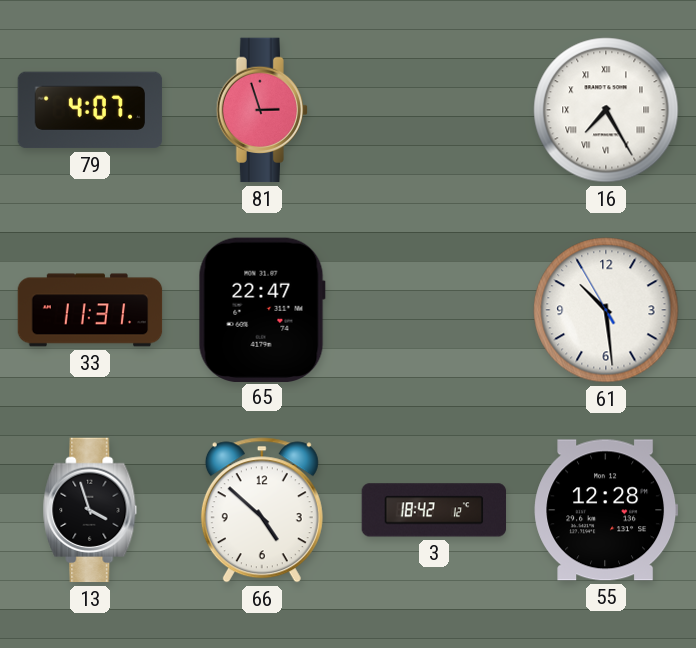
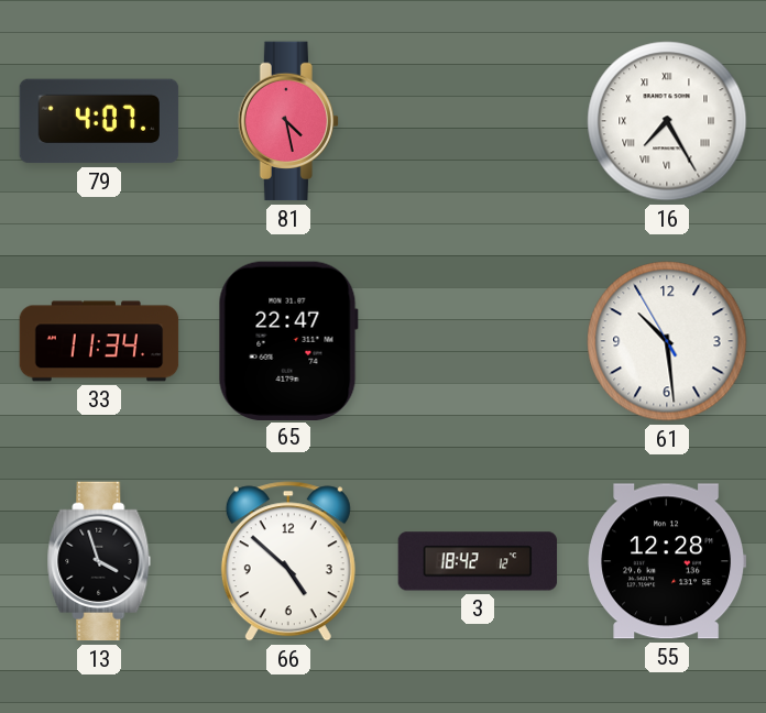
81: 2:57 -> 4:28 (287, 121)
33: 11:31 -> 11:34 (99, 341)
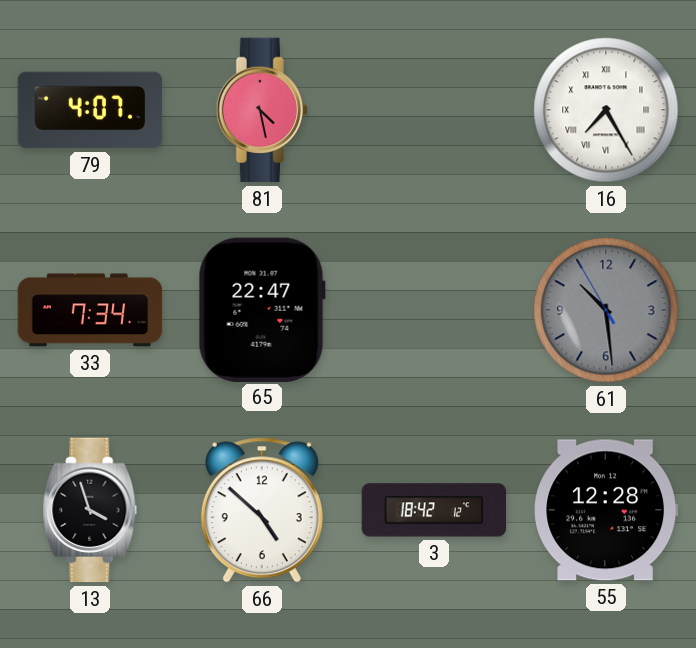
33: 11:34 -> 7:34 (90, 310)
61 dial: white -> grey (606, 310)
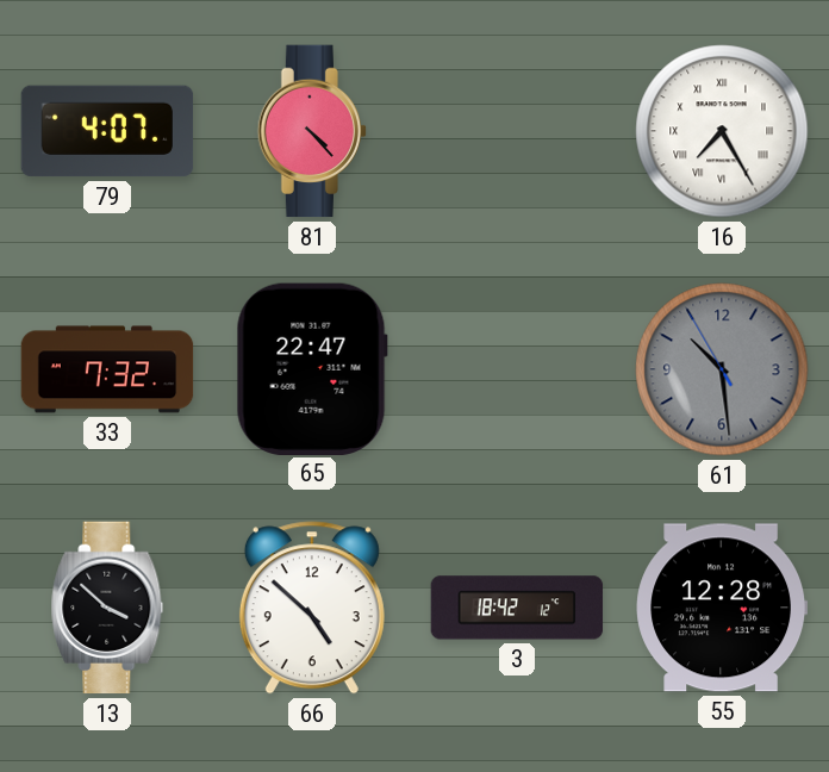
81: 4:28 -> 4:23 (311, 131)
33: 7:34 -> 7:32 (107, 369)
13: 3:57 -> 3:52 (107, 608)
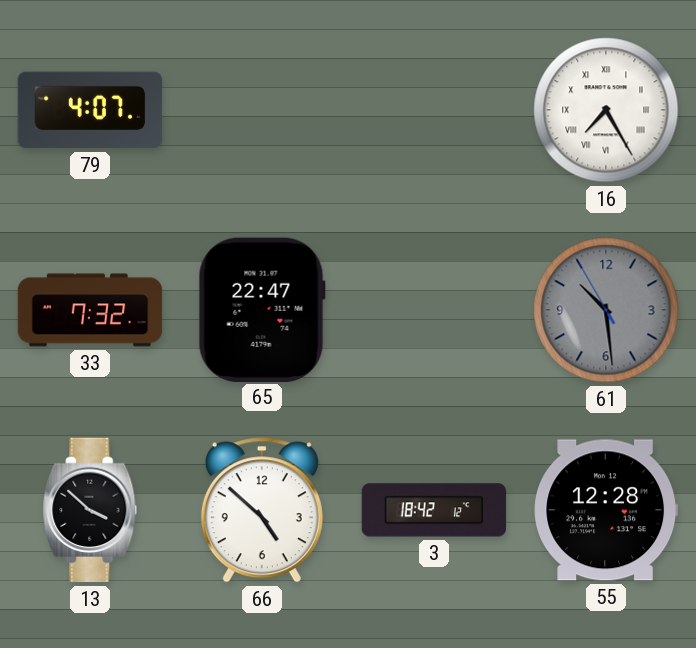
81: 4:23 -> none (311, 131)
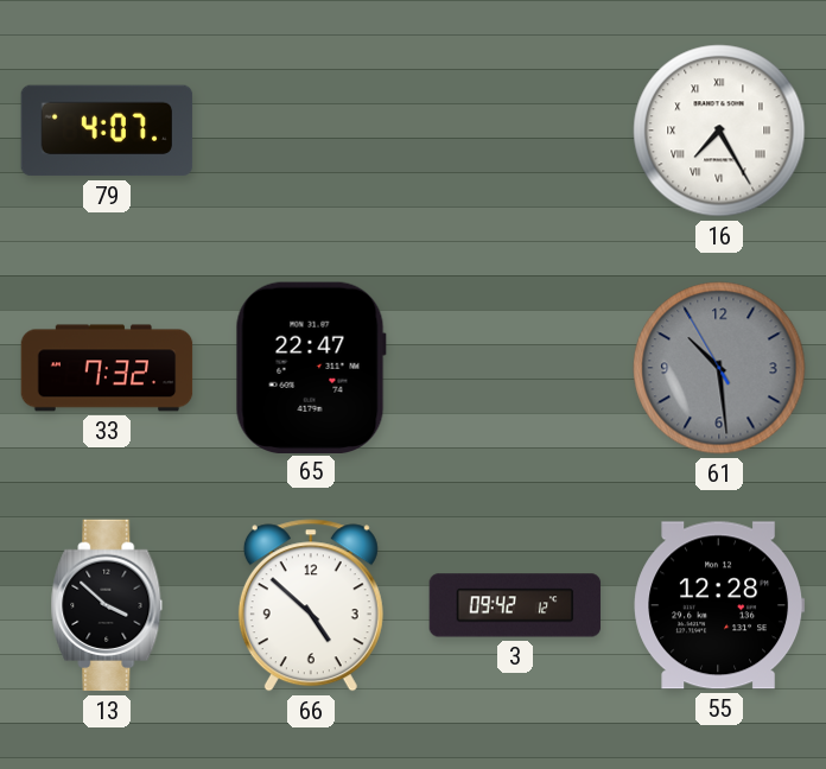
3: 18:42 -> 09:42 (515, 605)
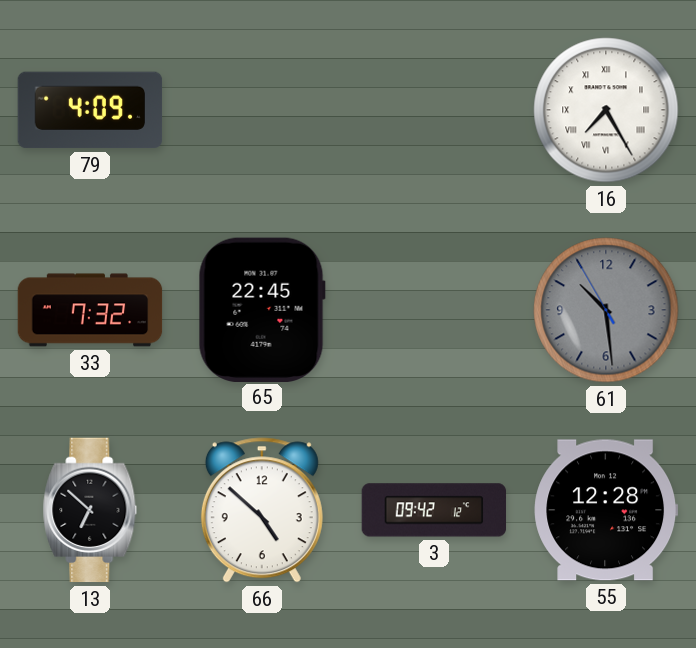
79: 4:07 -> 4:09 (90, 110)
65: 22:47 -> 22:45 (262, 309)
13: 3:52 -> 6:52 (90, 510)
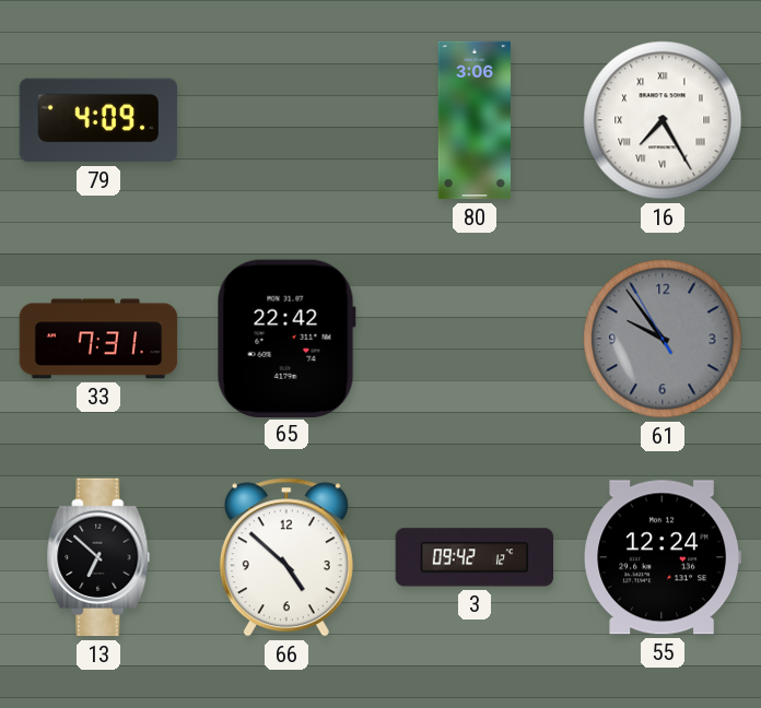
80: none -> 3:06 (473, 120)
33: 7:32 -> 7:31 (98, 339)
65: 22:45 -> 22:42 (286, 338)
61: 10:28 -> 9:53 (663, 339)
55: 12:28 -> 12:24 (663, 557)
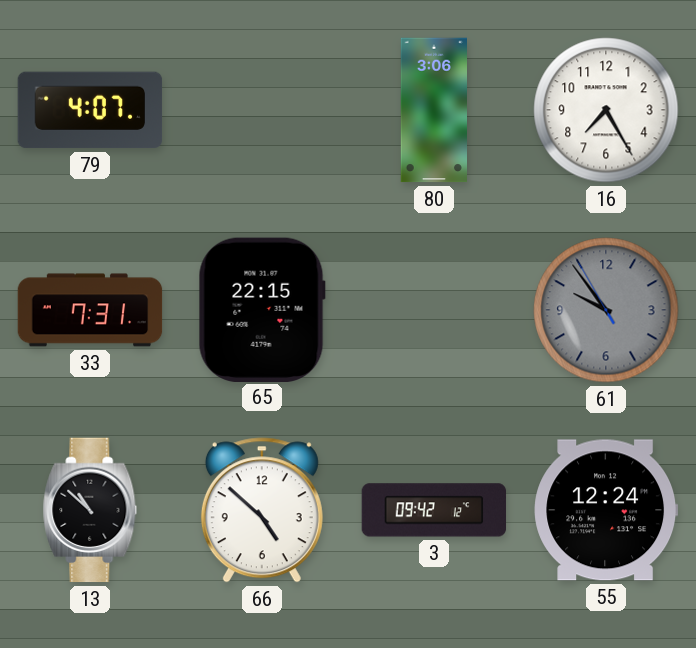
79: 4:09 -> 4:07 (90, 110)
16 numerals: Roman -> Arabic (606, 110)
65: 22:42 -> 22:15 (262, 309)
13: 6:52 -> 10:52 (90, 510)
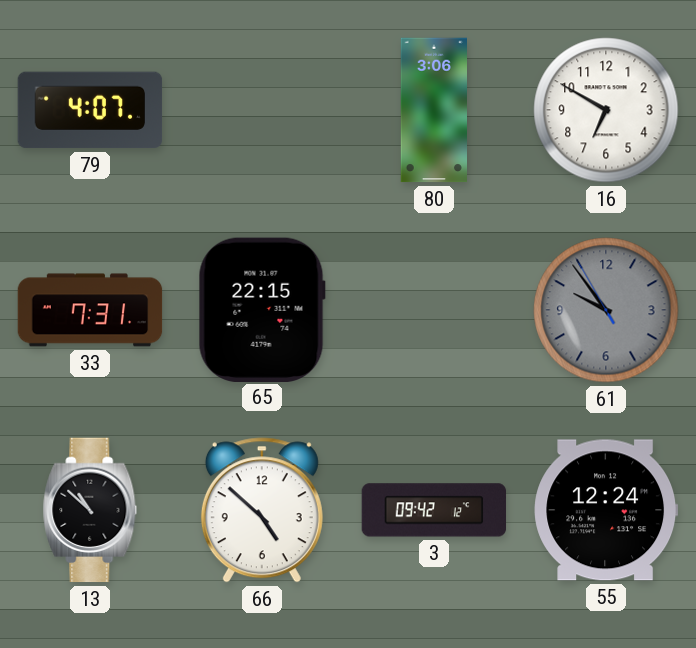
16: 7:25 -> 6:50 (606, 110)
